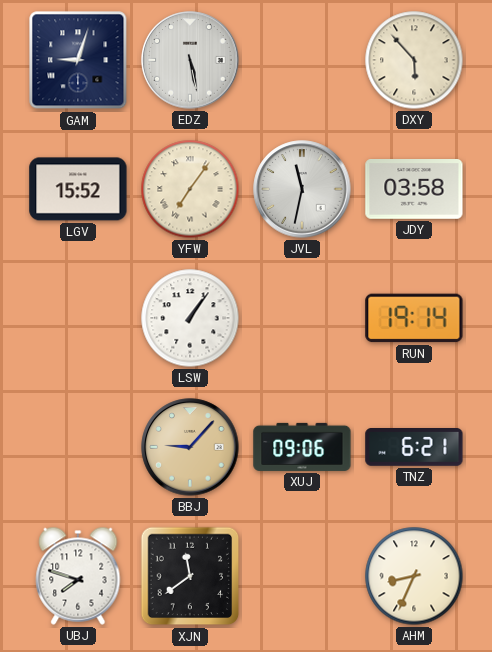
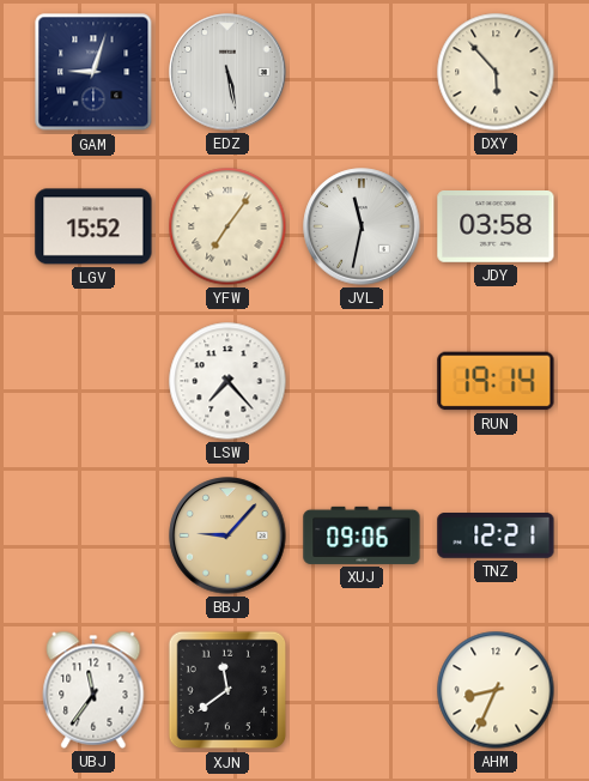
LSW: 1:06 -> 7:23 (227, 381)
TNZ: 6:21 -> 12:21 (496, 537)
UBJ: 7:48 -> 11:36 (93, 690)
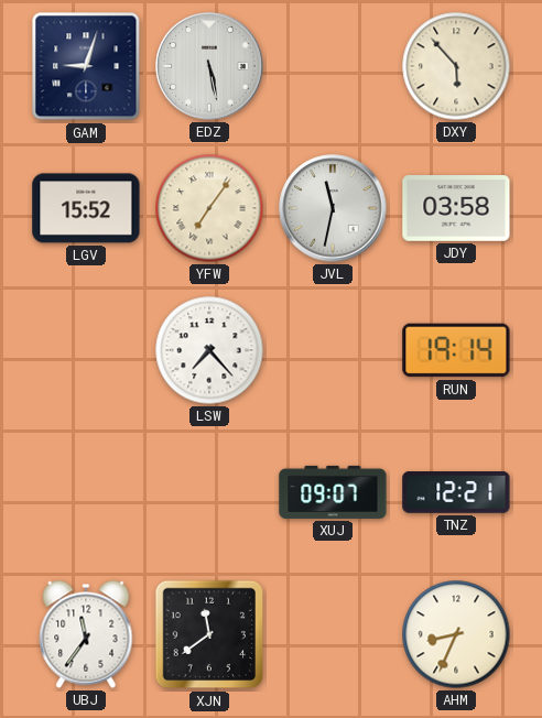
BBJ: 9:07 -> none (227, 535)
XUJ: 09:06 -> 09:07 (333, 492)
